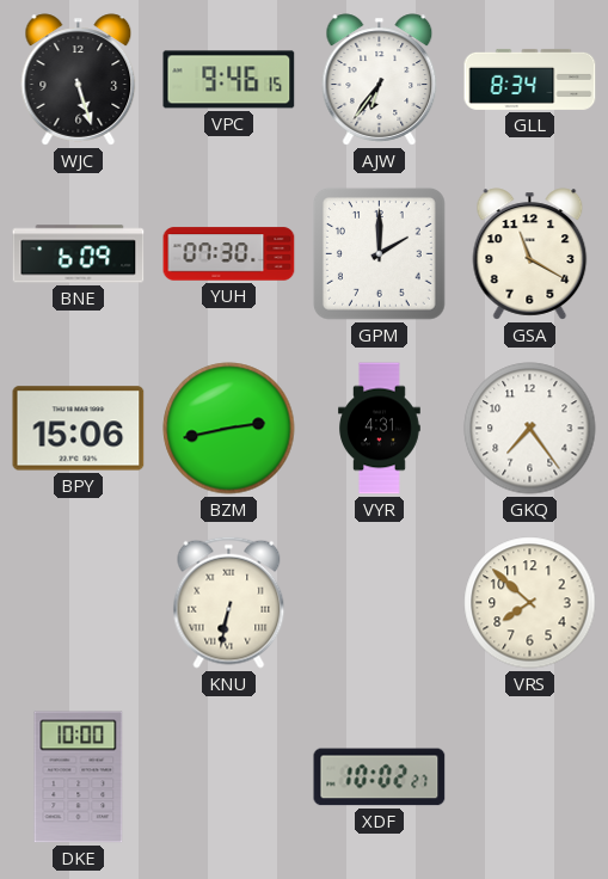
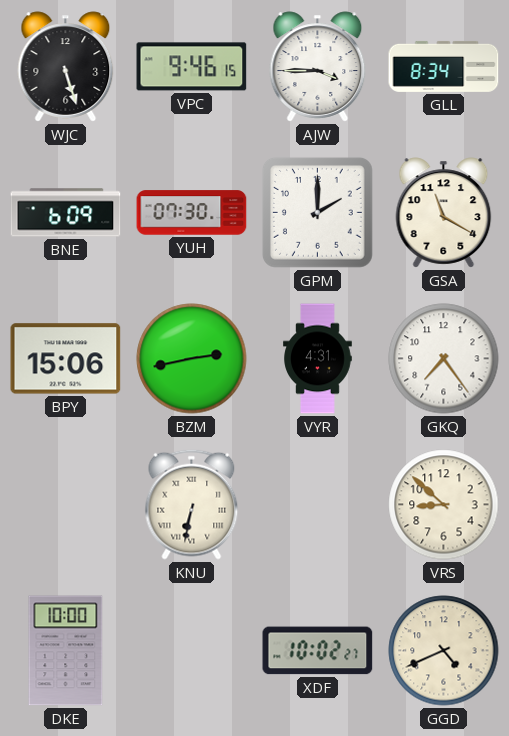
AJW: 6:36 -> 3:45 (318, 67)
VRS: 7:52 -> 8:52 (444, 505)
GGD: none -> 4:41 (444, 651)
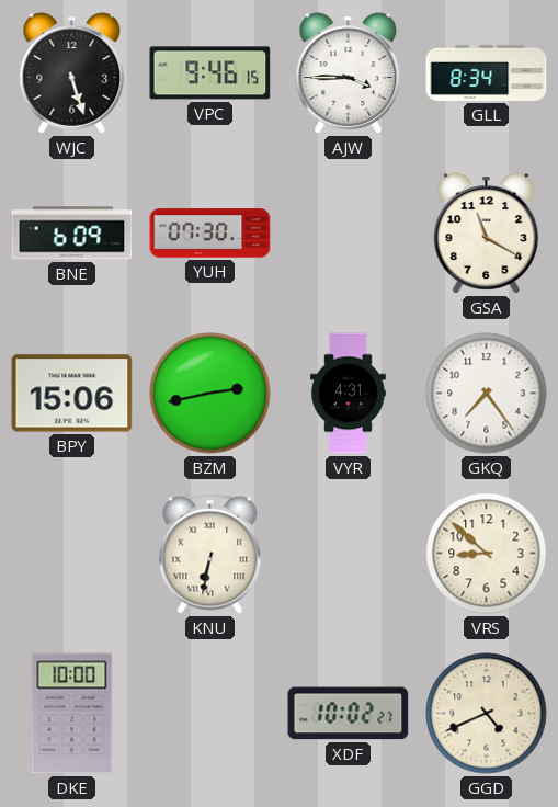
GPM: 2:00 -> none (317, 212)
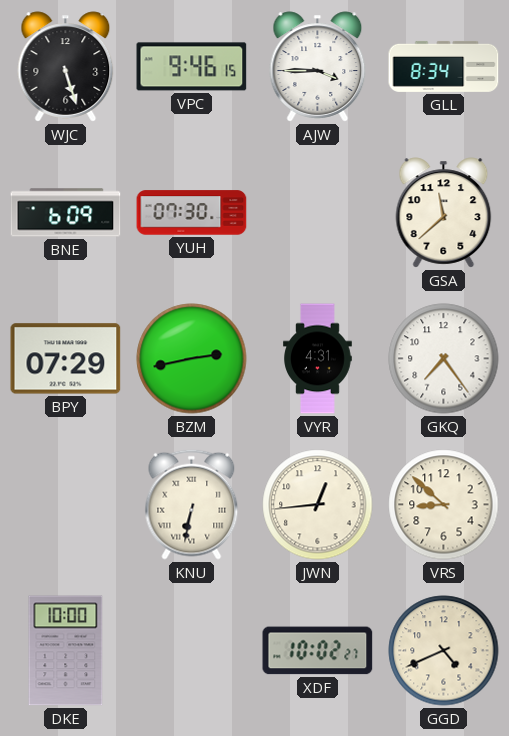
GSA: 11:20 -> 11:38 (444, 213)
BPY: 15:06 -> 07:29 (66, 359)
JWN: none -> 12:44 (318, 505)
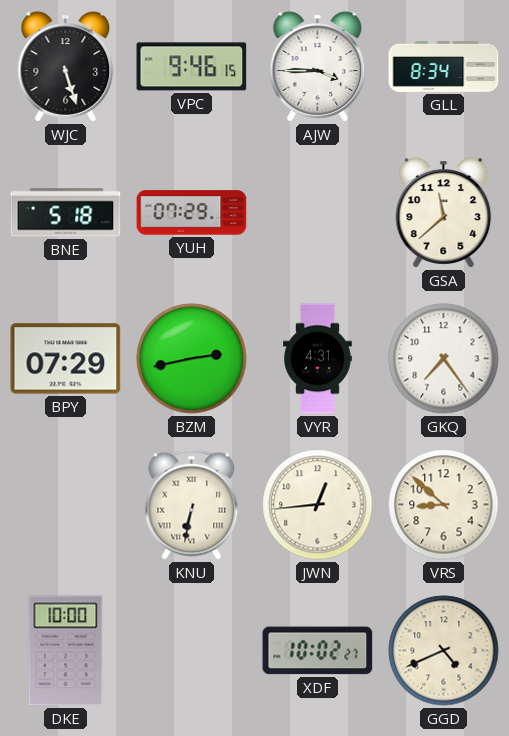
BNE: 6:09 -> 5:18 (66, 213)
YUH: 07:30 -> 07:29 (192, 213)
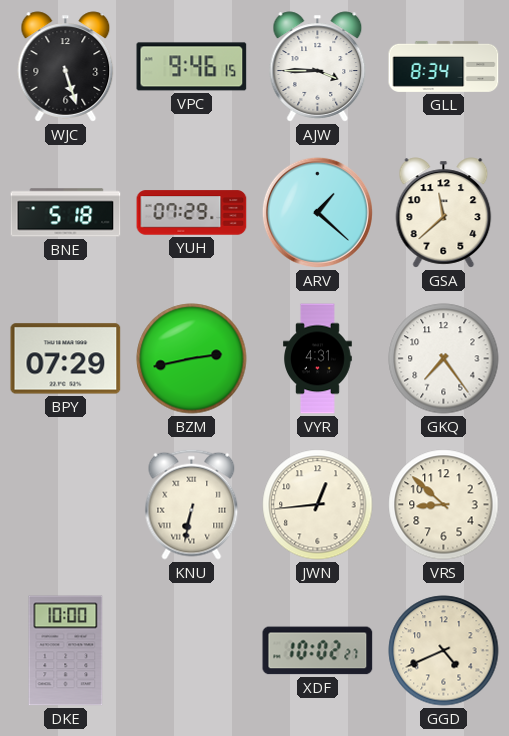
ARV: none -> 1:22 (317, 212)
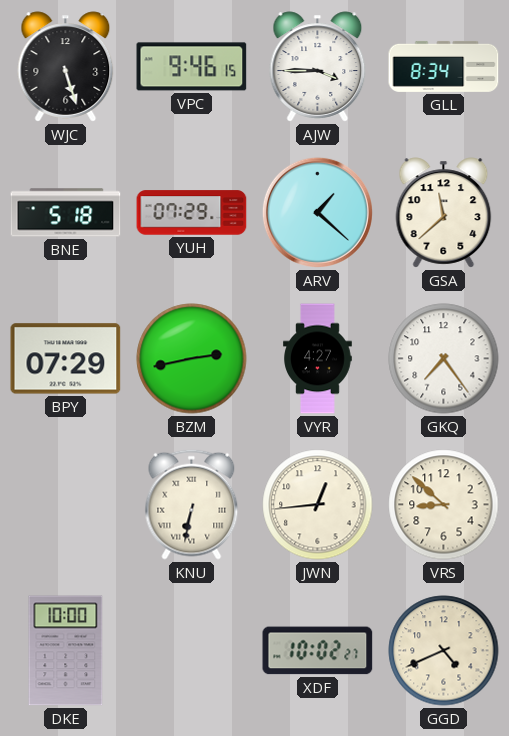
VYR: 4:31 -> 4:27 (318, 359)
